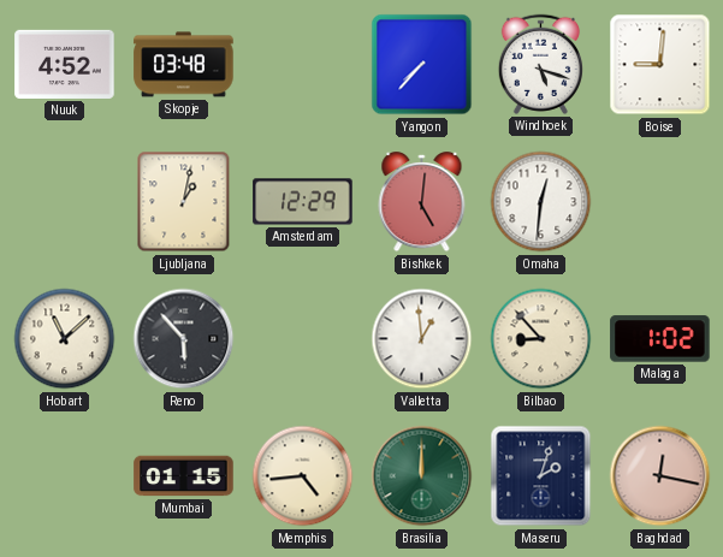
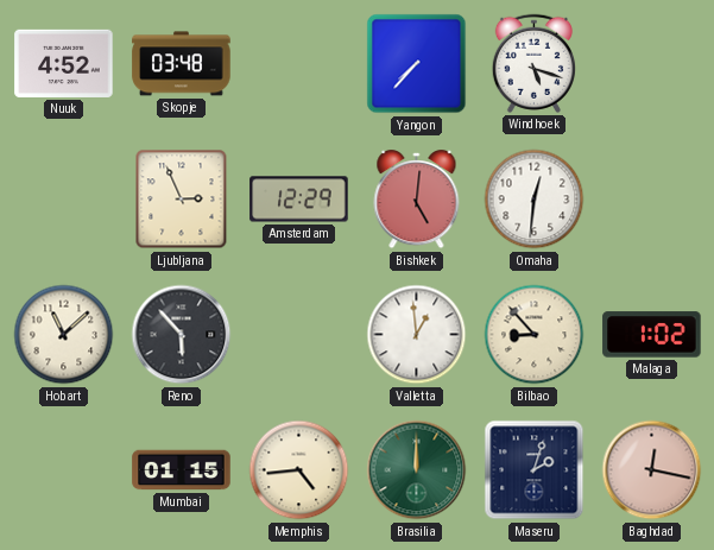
Boise: 9:01 -> none (660, 65)
Ljubljana: 1:02 -> 2:56 (182, 200)
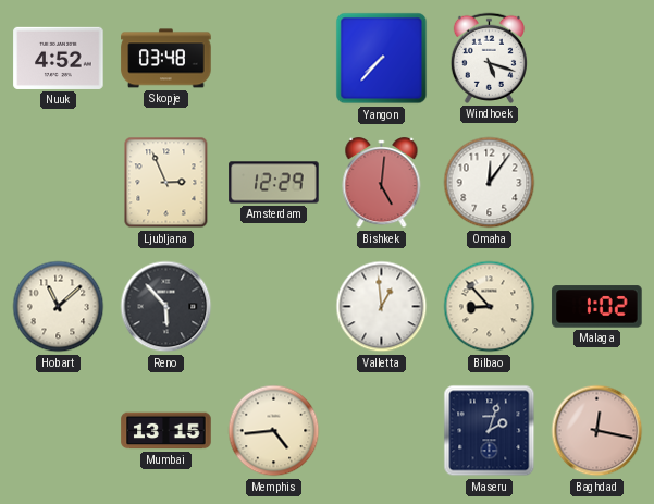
Omaha: 12:31 -> 12:06 (490, 183)
Mumbai: 01:15 -> 13:15 (166, 431)
Brasilia: 12:00 -> none (417, 470)
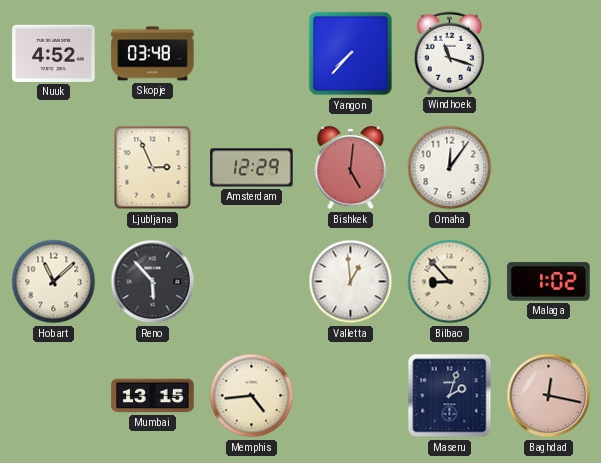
Windhoek: 5:18 -> 11:18 (449, 53)
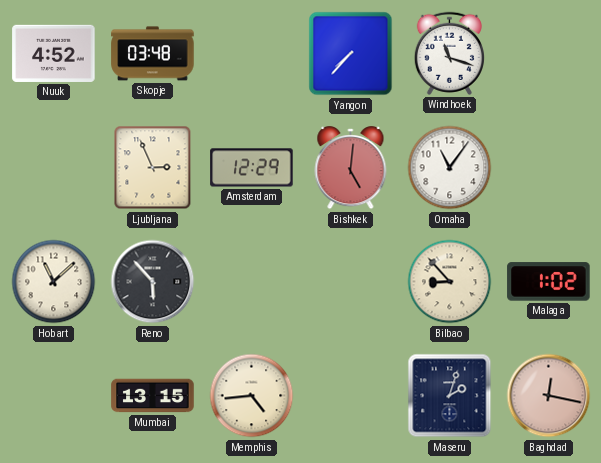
Omaha: 12:06 -> 11:06 (450, 168)
Valletta: 12:59 -> none (351, 282)
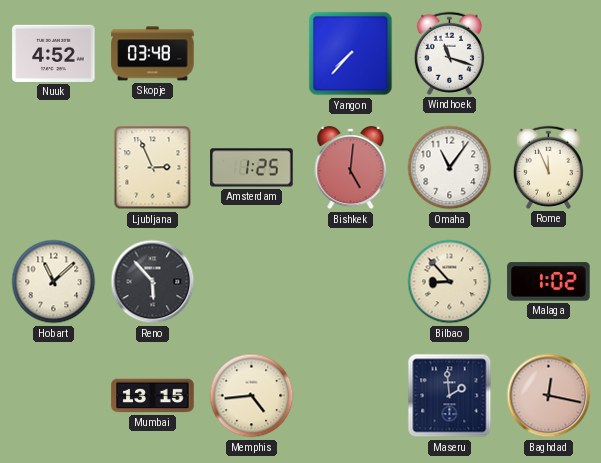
Amsterdam: 12:29 -> 1:25 (252, 168)
Rome: none -> 11:56 (548, 167)
Maseru: 2:03 -> 1:59 (450, 396)
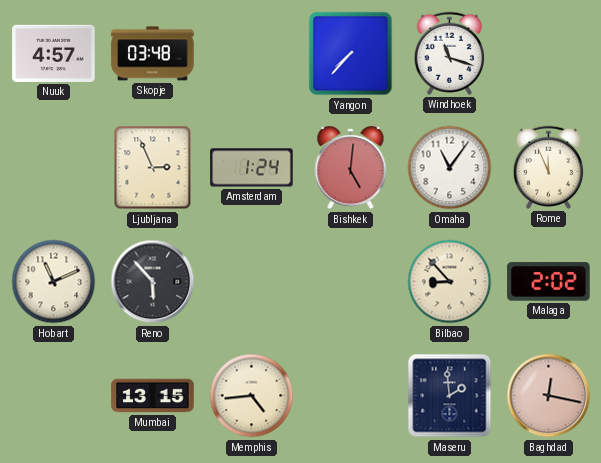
Nuuk: 4:52 -> 4:57 (54, 53)
Amsterdam: 1:25 -> 1:24 (252, 168)
Hobart: 11:08 -> 11:11 (54, 282)
Malaga: 1:02 -> 2:02 (549, 282)
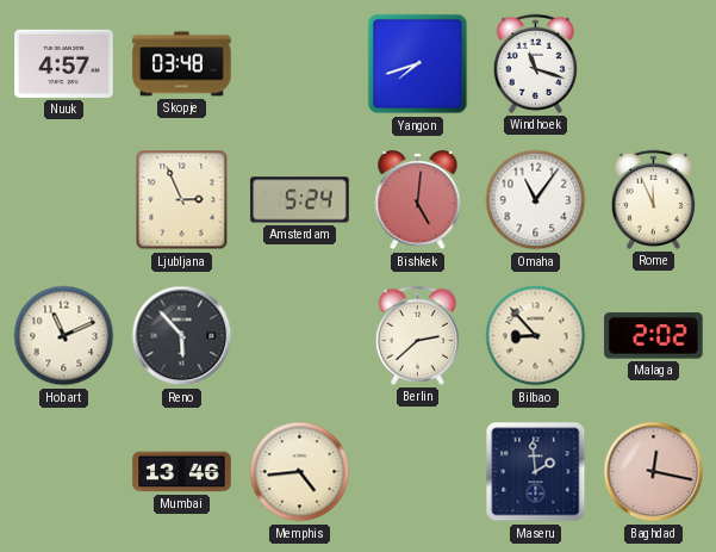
Yangon: 7:37 -> 7:42 (418, 64)
Amsterdam: 1:24 -> 5:24 (300, 200)
Berlin: none -> 2:38 (417, 335)
Mumbai: 13:15 -> 13:46 (182, 472)
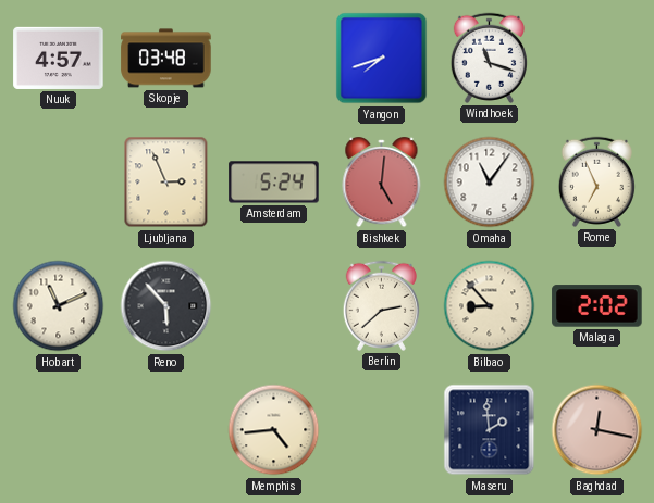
Rome: 11:56 -> 6:56 (596, 181)
Mumbai: 13:46 -> none (182, 472)
